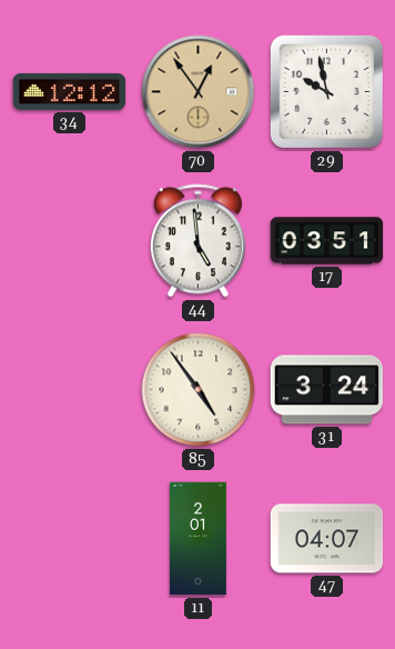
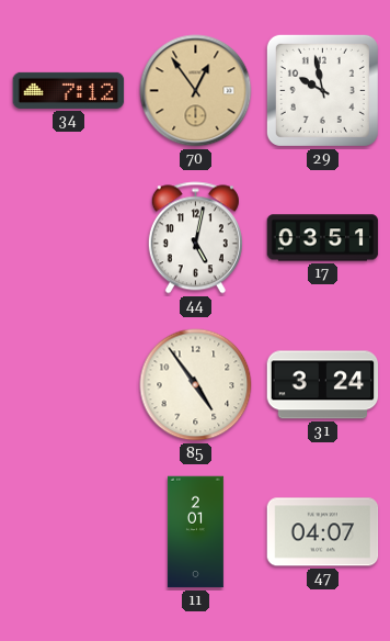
34: 12:12 -> 7:12 (69, 90)
44: 4:59 -> 5:02 (195, 238)
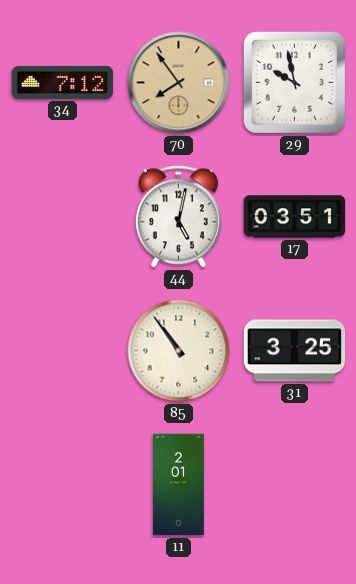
70: 12:54 -> 7:54 (179, 83)
85: 4:54 -> 10:54 (179, 351)
31: 3:24 -> 3:25 (295, 351)
47: 04:07 -> none (323, 532)
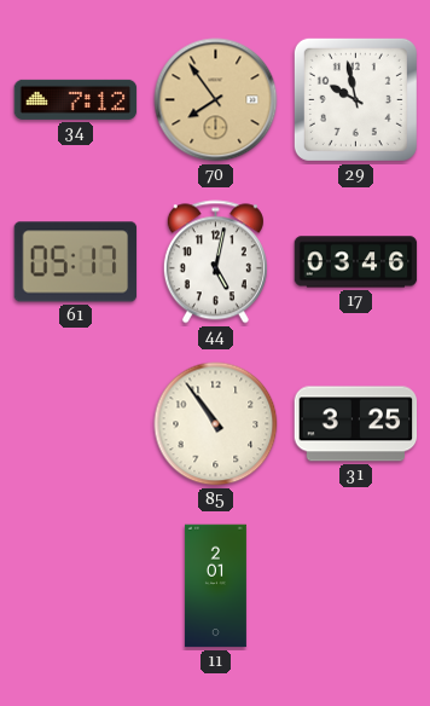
61: none -> 05:17 (76, 262)
17: 03:51 -> 03:46 (356, 262)
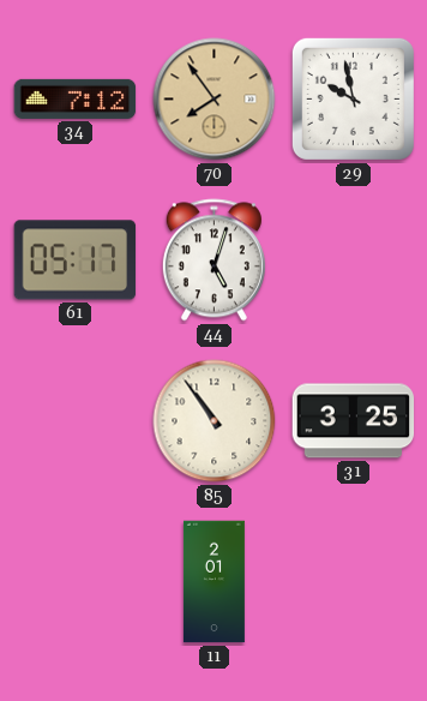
44: 5:02 -> 5:03 (213, 260)
17: 03:46 -> none (356, 262)
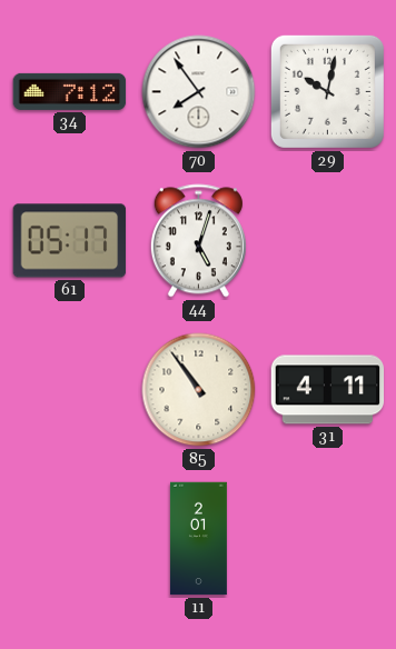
70 dial: champagne -> white (199, 92)
29: 9:58 -> 10:02 (327, 91)
31: 3:25 -> 4:11 (328, 390)
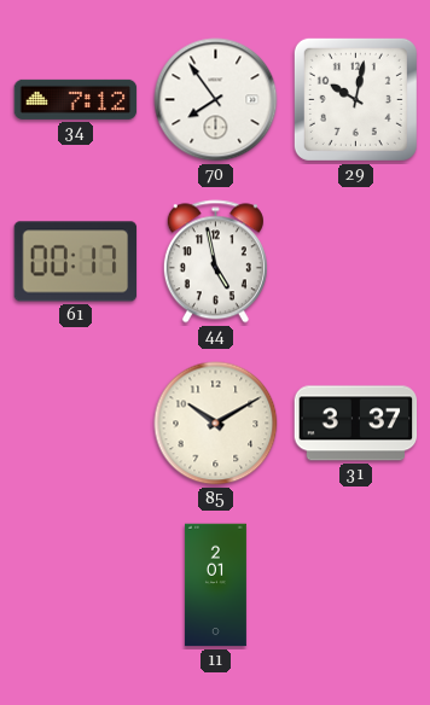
61: 05:17 -> 00:17 (76, 262)
44: 5:03 -> 4:58 (215, 262)
85: 10:54 -> 10:10 (216, 424)
31: 4:11 -> 3:37 (356, 424)
